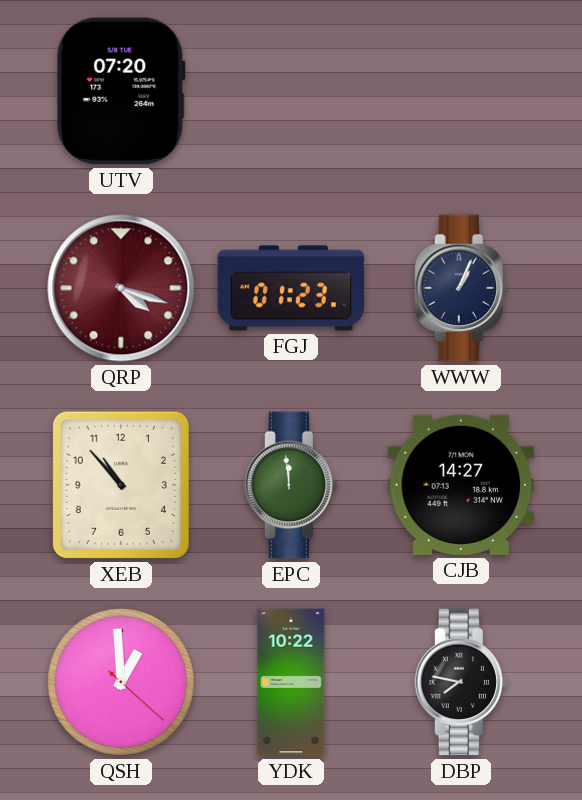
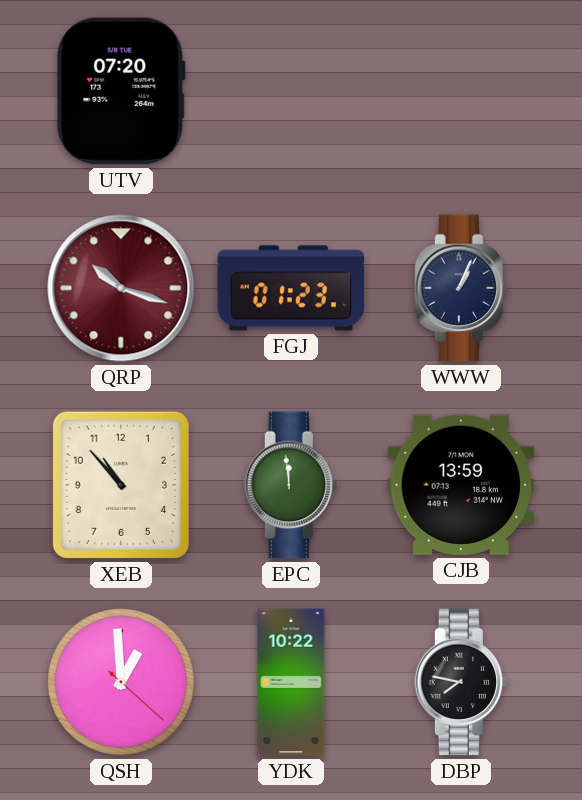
QRP: 4:18 -> 10:18 (121, 288)
CJB: 14:27 -> 13:59 (461, 485)
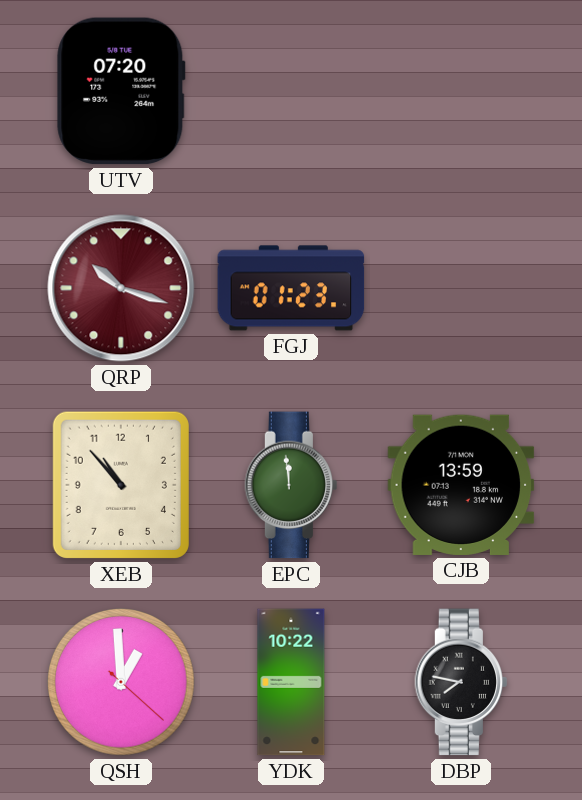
WWW: 1:04 -> none (461, 288)
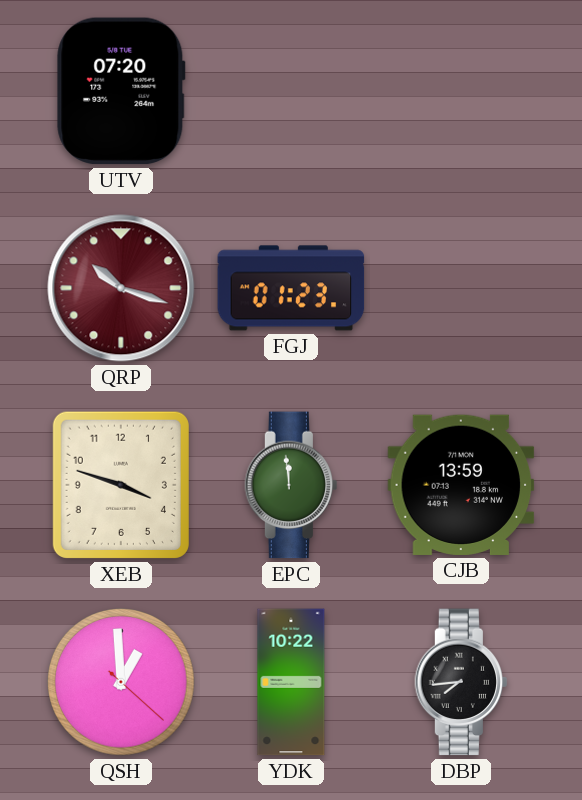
XEB: 10:53 -> 3:48 (121, 485)
DBP: 7:47 -> 7:44 (461, 682)
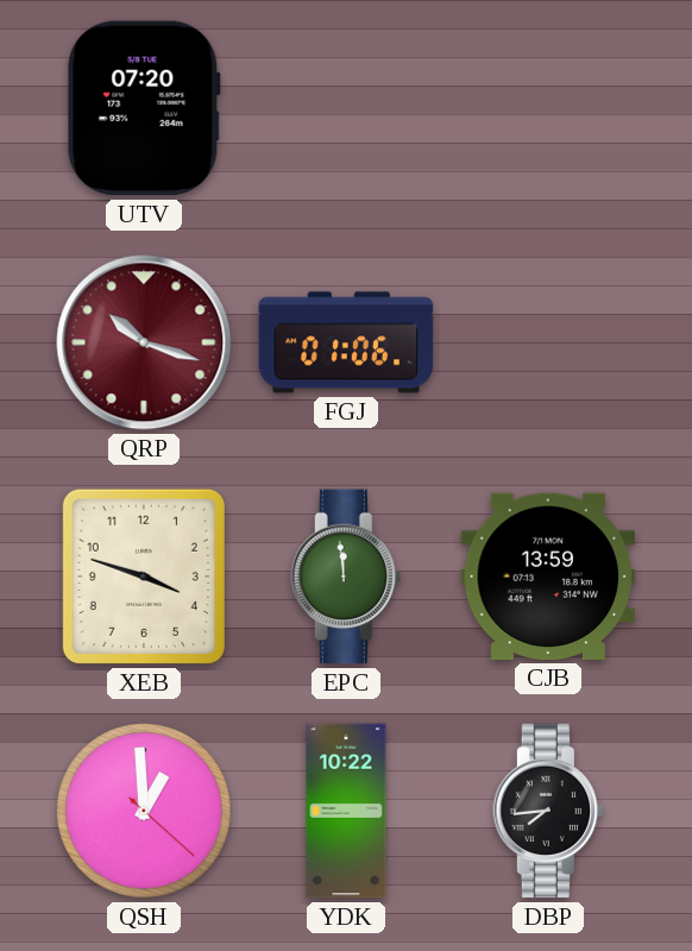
FGJ: 01:23 -> 01:06 (346, 342)
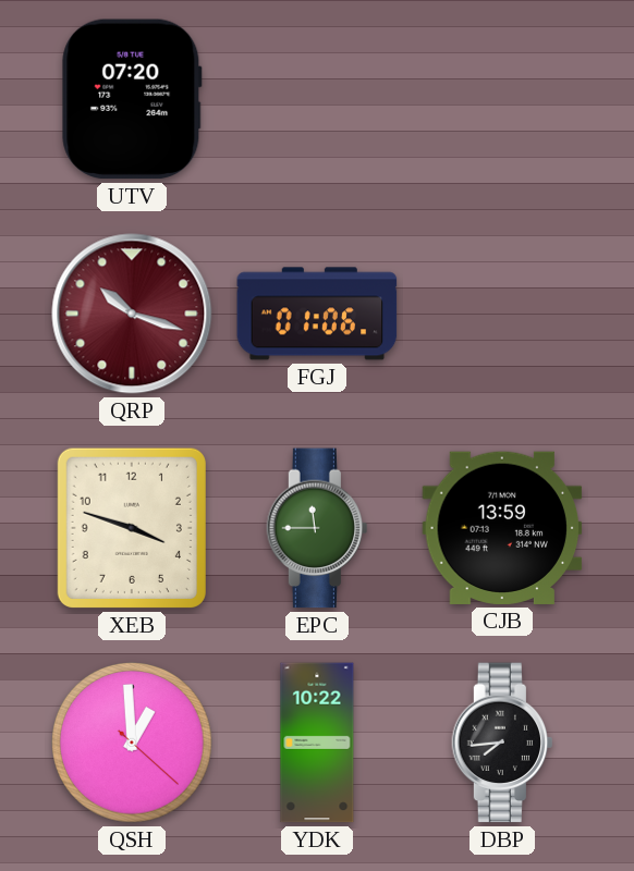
EPC: 11:59 -> 11:45 (317, 528)
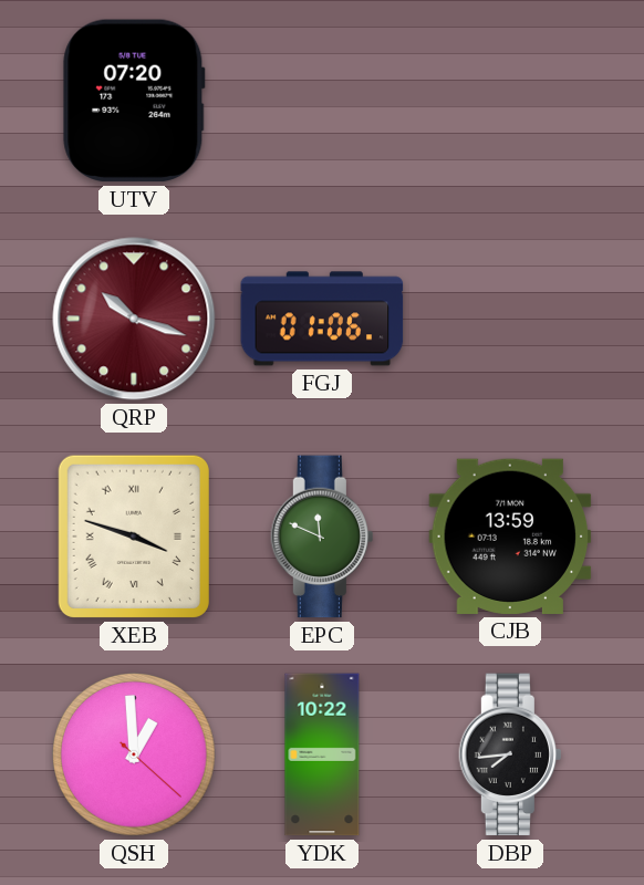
XEB numerals: Arabic -> Roman (134, 537)
EPC: 11:45 -> 11:49 (322, 537)
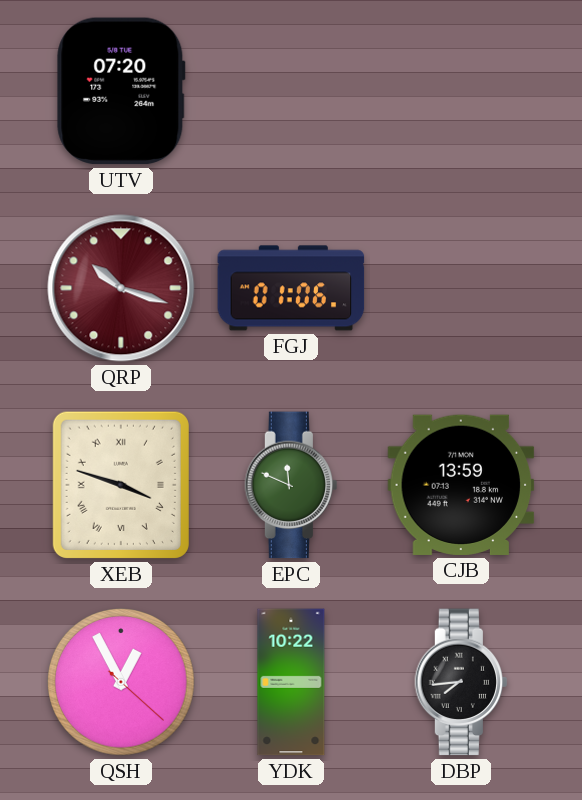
QSH: 12:59 -> 12:55 (121, 682)
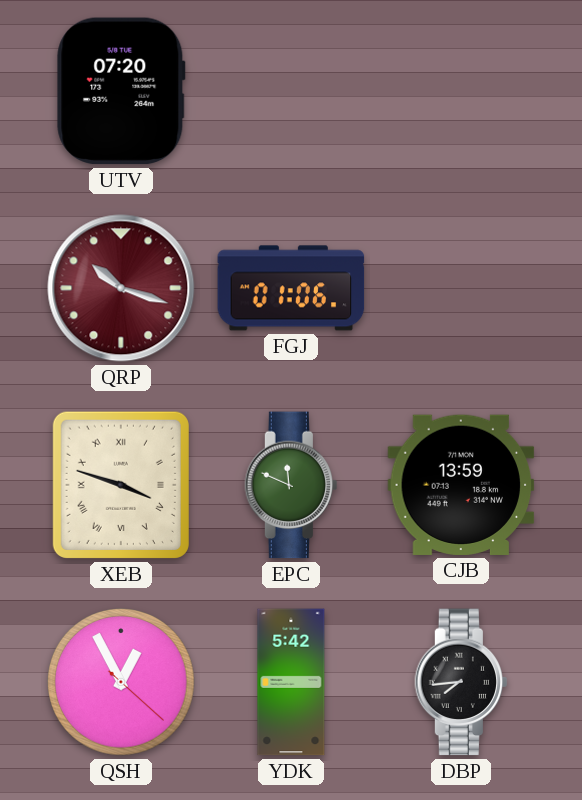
YDK: 10:22 -> 5:42 (291, 682)
